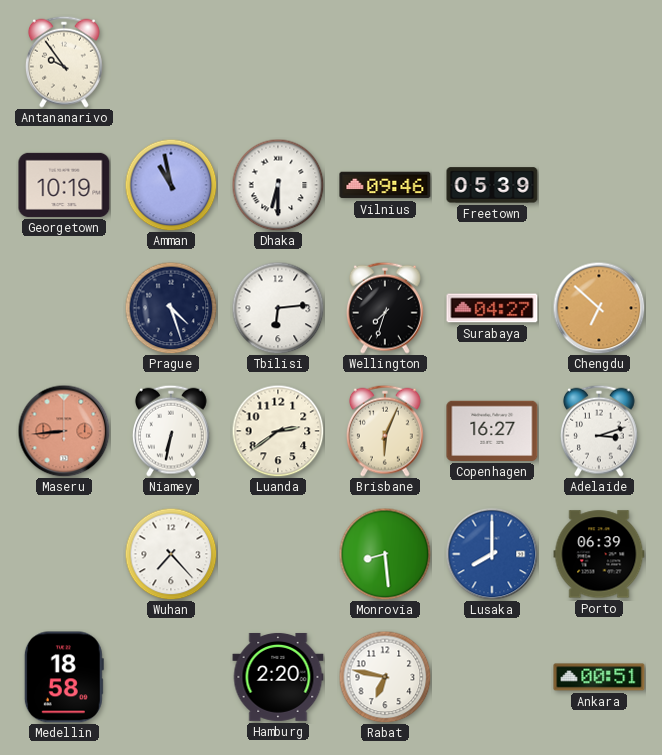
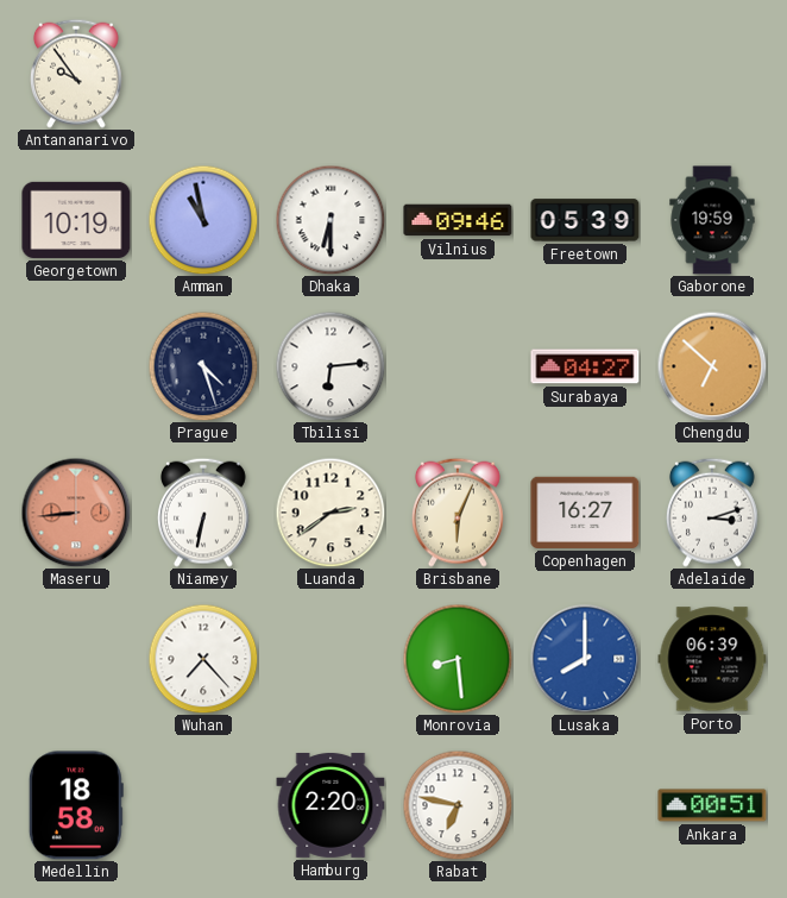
Gaborone: none -> 19:59 (712, 220)
Wellington: 7:33 -> none (385, 308)
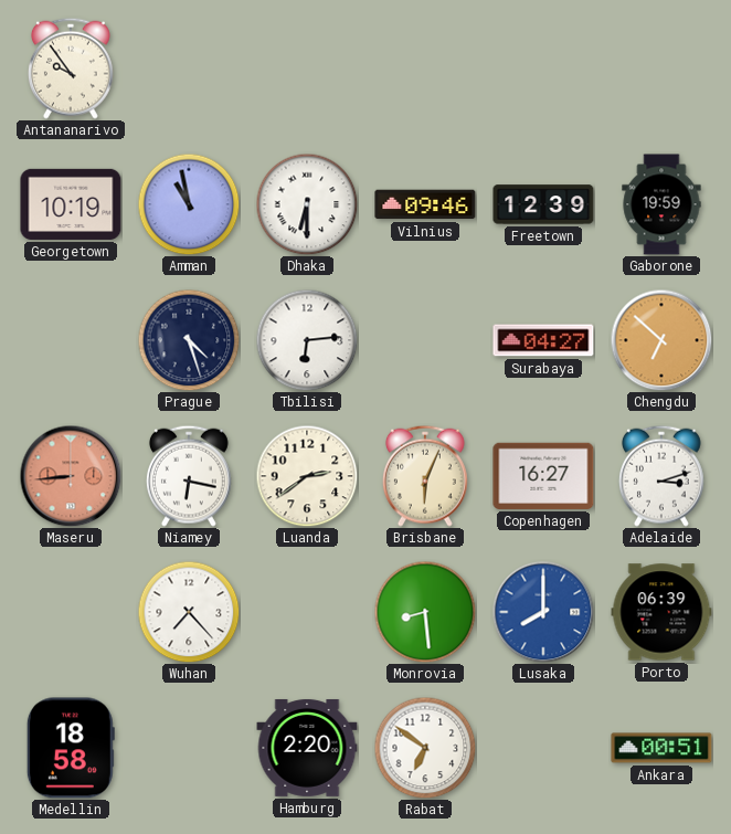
Freetown: 05:39 -> 12:39 (543, 204)
Niamey: 6:32 -> 6:17 (189, 476)
Rabat: 6:47 -> 6:51 (425, 748)
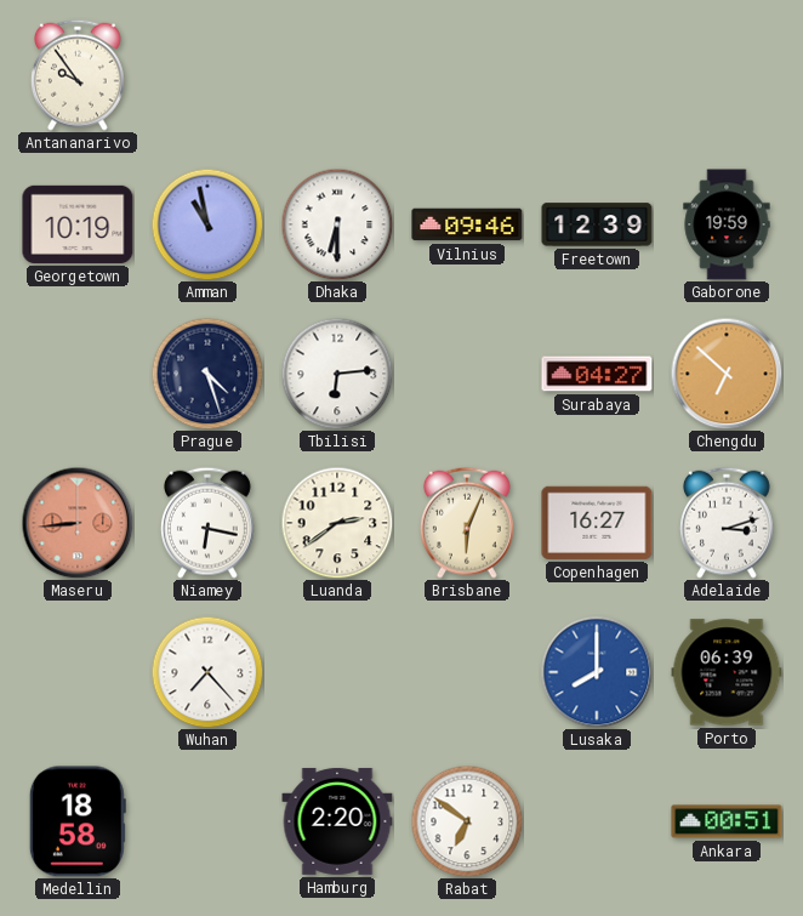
Monrovia: 8:29 -> none (425, 612)
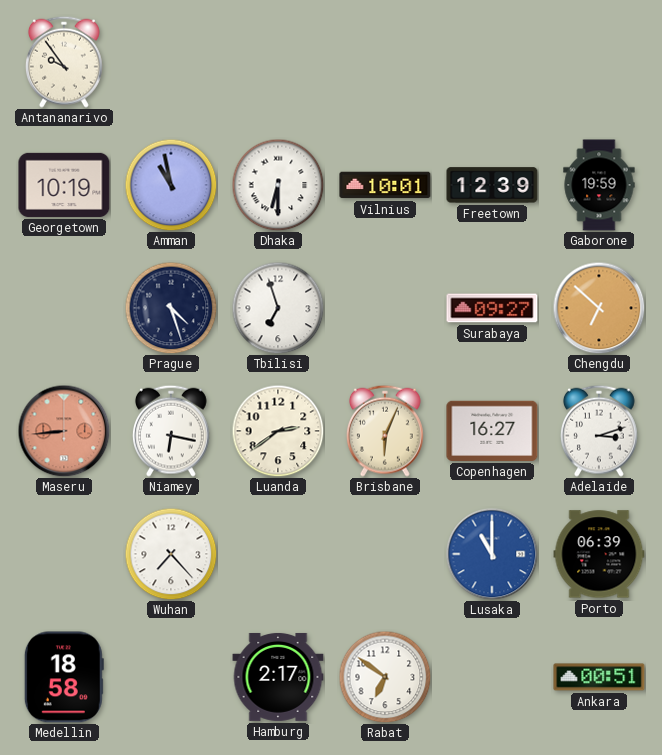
Vilnius: 09:46 -> 10:01 (385, 185)
Tbilisi: 6:14 -> 6:57 (278, 308)
Surabaya: 04:27 -> 09:27 (492, 308)
Lusaka: 8:00 -> 11:00 (492, 554)
Hamburg: 2:20 -> 2:17 (278, 677)
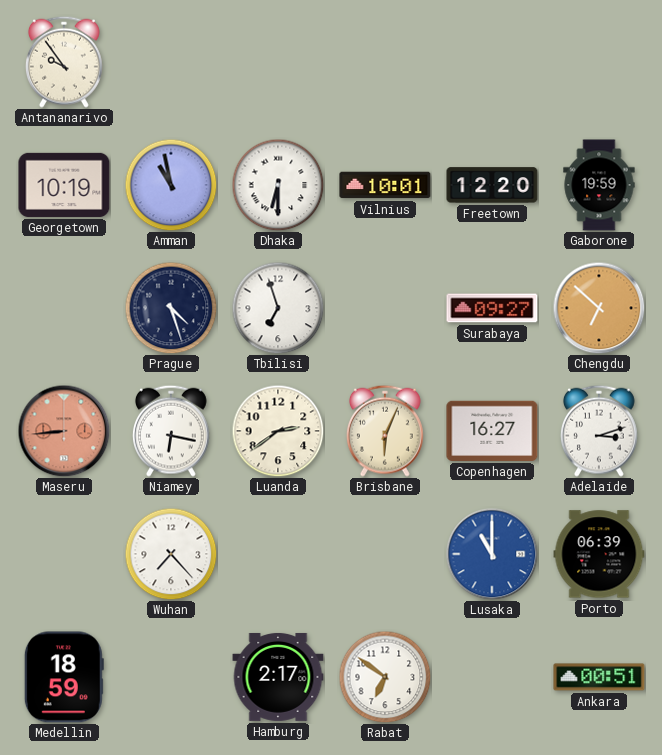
Freetown: 12:39 -> 12:20 (492, 185)
Medellin: 18:58 -> 18:59 (64, 677)
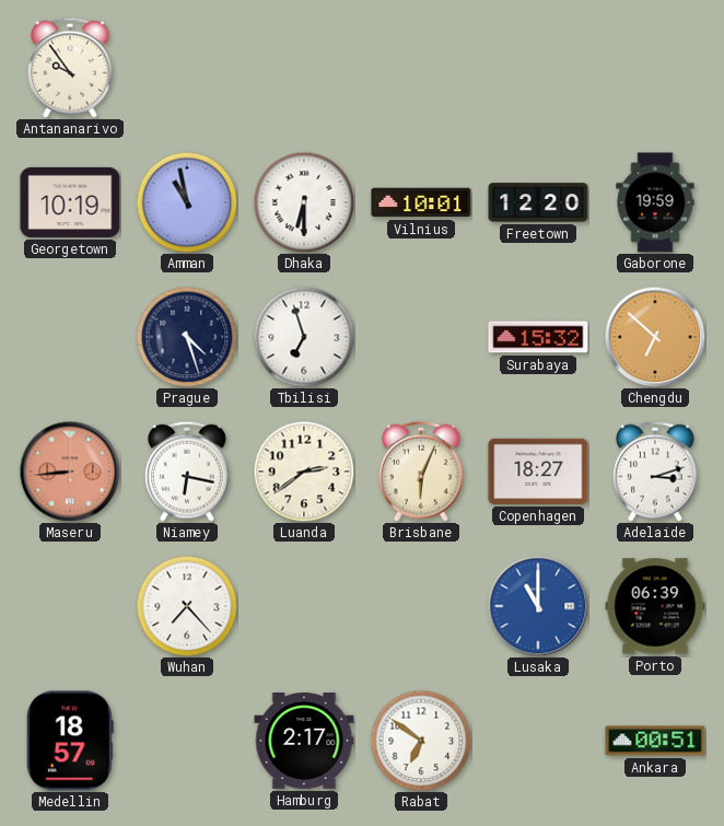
Surabaya: 09:27 -> 15:32 (538, 337)
Copenhagen: 16:27 -> 18:27 (538, 472)
Medellin: 18:59 -> 18:57 (70, 741)
